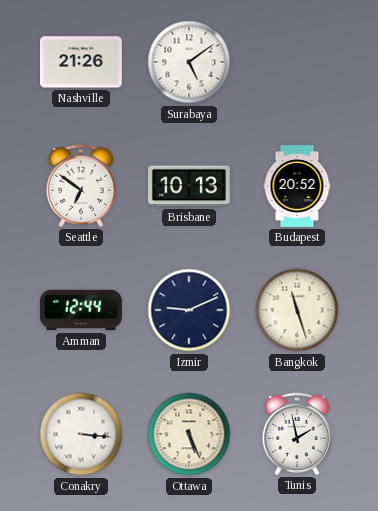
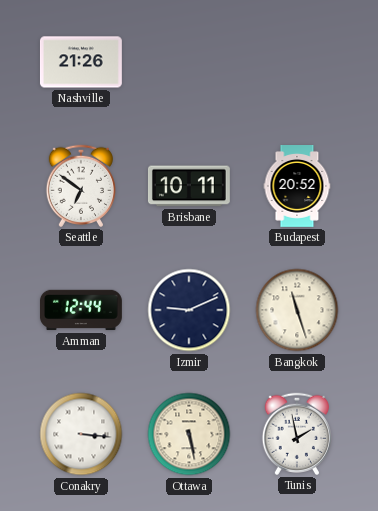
Surabaya: 5:09 -> none (189, 62)
Brisbane: 10:13 -> 10:11 (189, 186)
Ottawa: 5:26 -> 5:28 (189, 434)
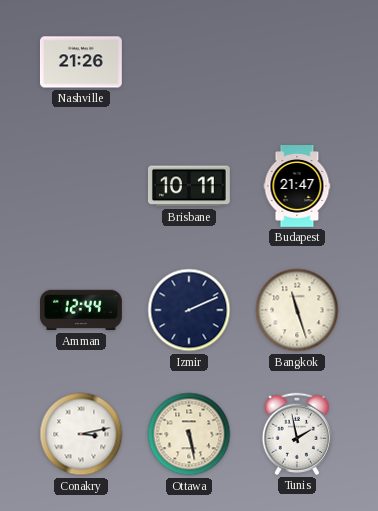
Seattle: 6:51 -> none (80, 186)
Budapest: 20:52 -> 21:47 (297, 187)
Izmir: 9:11 -> 2:11 (189, 310)
Conakry: 3:16 -> 3:13 (81, 434)
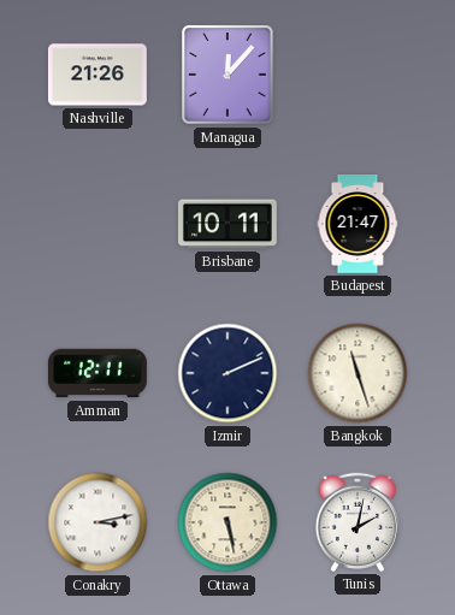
Managua: none -> 12:07 (229, 76)
Amman: 12:44 -> 12:11 (97, 373)
Tunis: 1:58 -> 2:02 (356, 522)
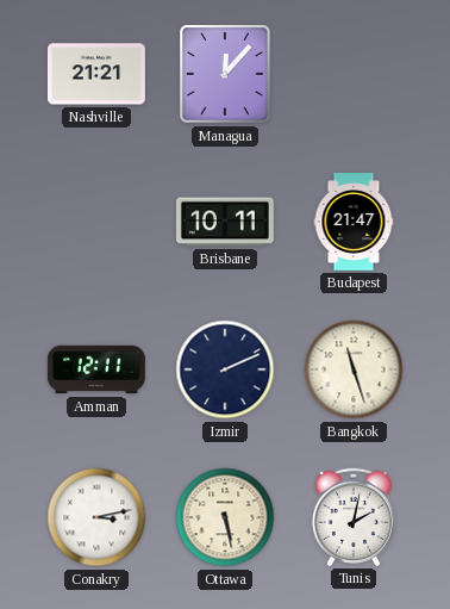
Nashville: 21:26 -> 21:21 (96, 74)
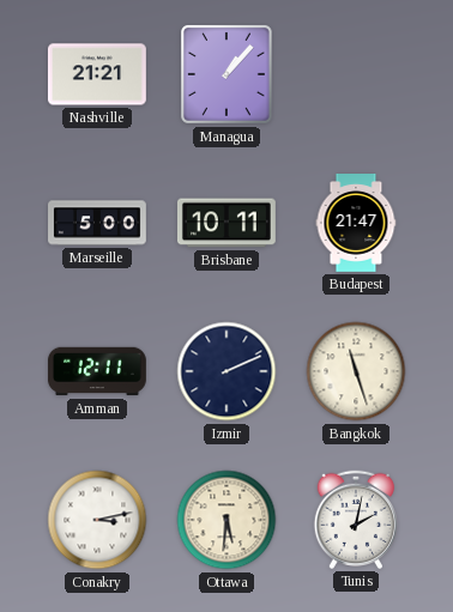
Managua: 12:07 -> 1:07 (228, 75)
Marseille: none -> 5:00 (98, 223)
Ottawa: 5:28 -> 5:31 (226, 520)
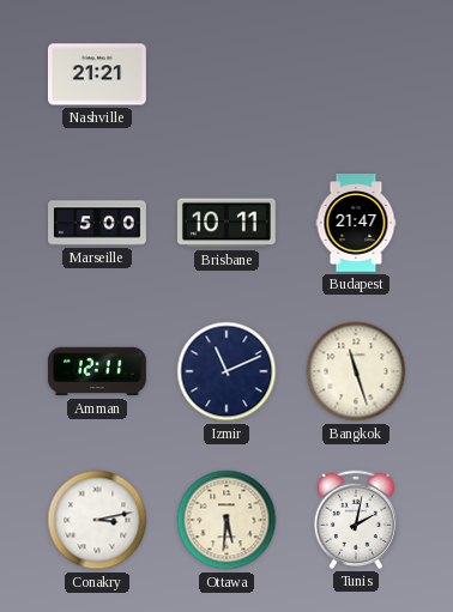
Managua: 1:07 -> none (228, 75)
Izmir: 2:11 -> 11:11 (226, 371)
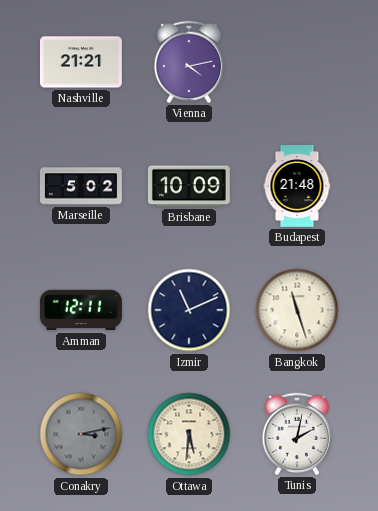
Vienna: none -> 4:13 (188, 62)
Marseille: 5:00 -> 5:02 (82, 186)
Brisbane: 10:11 -> 10:09 (189, 186)
Budapest: 21:47 -> 21:48 (297, 187)
Conakry dial: white -> grey (81, 434)
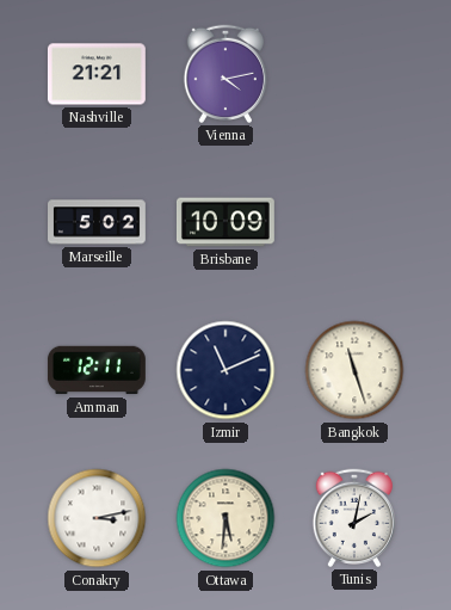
Budapest: 21:48 -> none (297, 187)
Conakry dial: grey -> white (97, 518)
